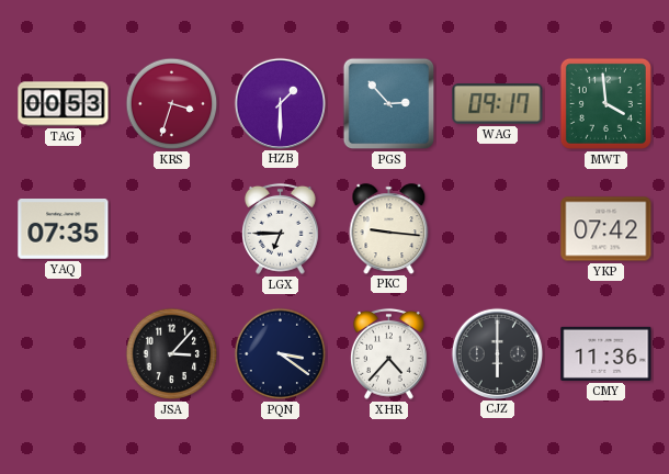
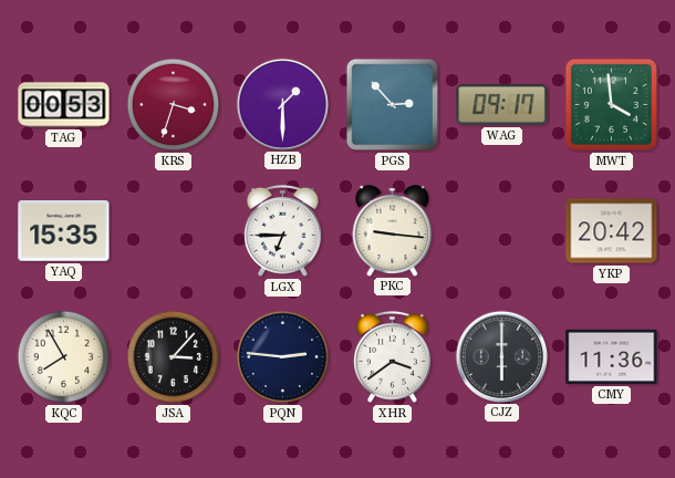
YAQ: 07:35 -> 15:35 (64, 231)
YKP: 07:42 -> 20:42 (612, 231)
KQC: none -> 7:55 (64, 357)
PQN: 3:21 -> 2:46 (283, 357)
XHR: 4:37 -> 3:39 (393, 356)
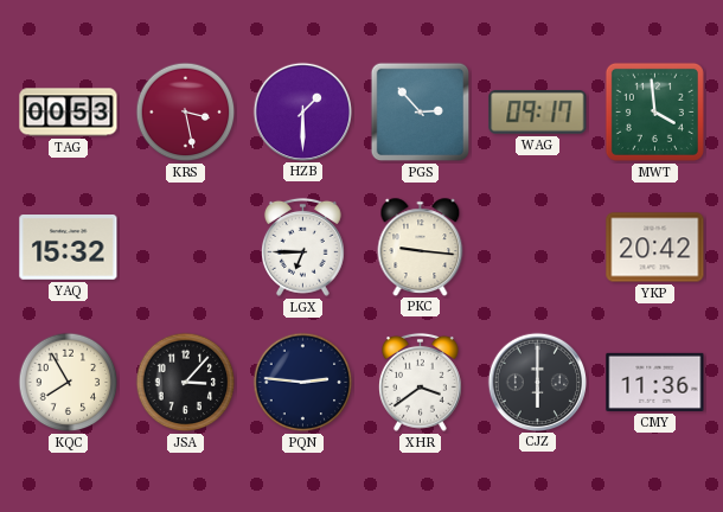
KRS: 3:33 -> 3:28 (186, 113)
YAQ: 15:35 -> 15:32 (69, 248)
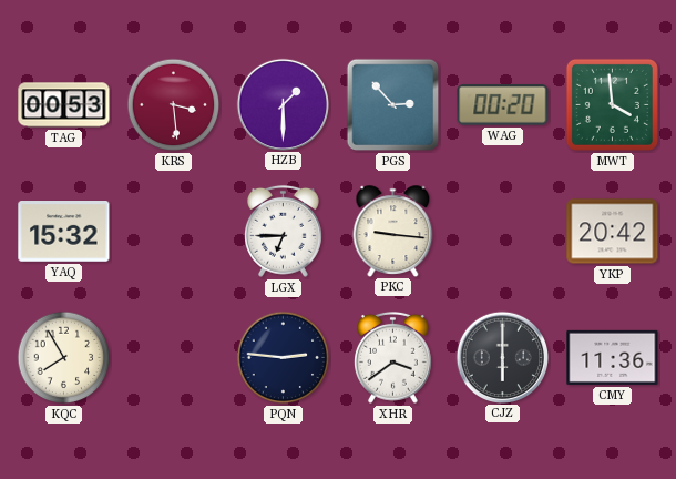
KRS: 3:28 -> 3:29 (174, 105)
WAG: 09:17 -> 00:20 (503, 105)
JSA: 3:07 -> none (186, 383)
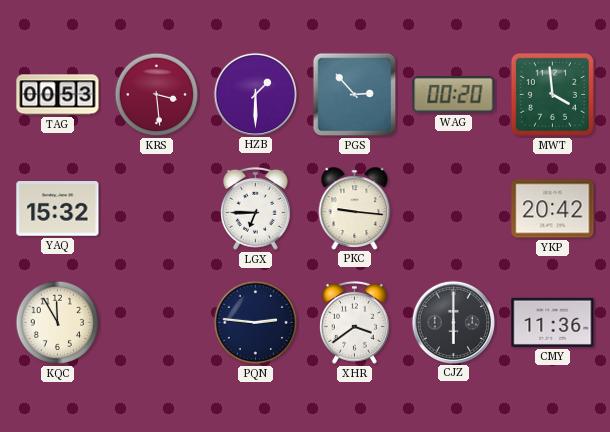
KQC: 7:55 -> 11:55 (58, 323)
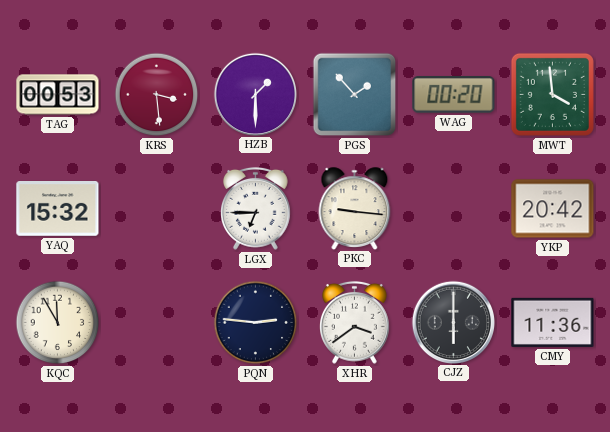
PGS: 2:53 -> 1:53 (355, 95)
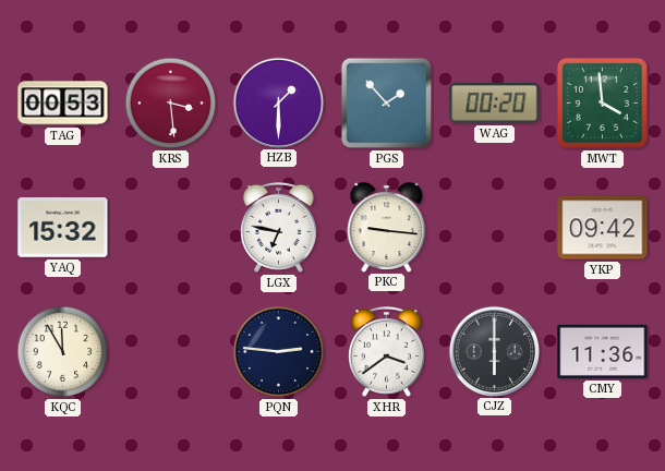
LGX: 6:45 -> 6:47 (279, 227)
YKP: 20:42 -> 09:42 (603, 228)
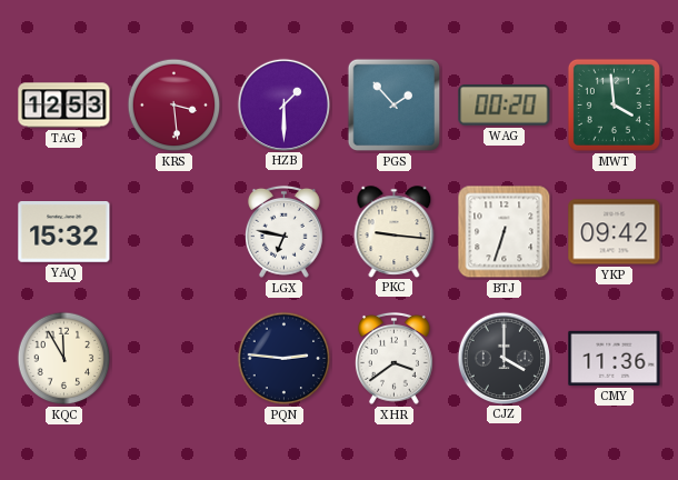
TAG: 00:53 -> 12:53 (64, 106)
BTJ: none -> 6:33 (505, 232)
CJZ: 6:00 -> 4:00 (503, 358)
